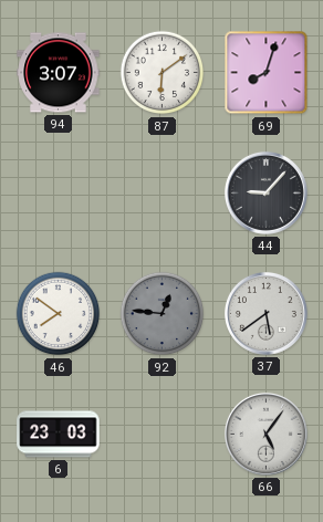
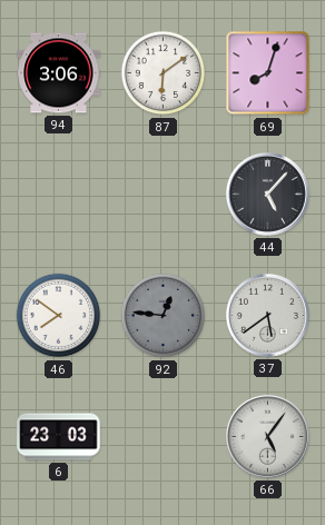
94: 3:07 -> 3:06 (59, 73)
44: 9:07 -> 5:07 (267, 194)
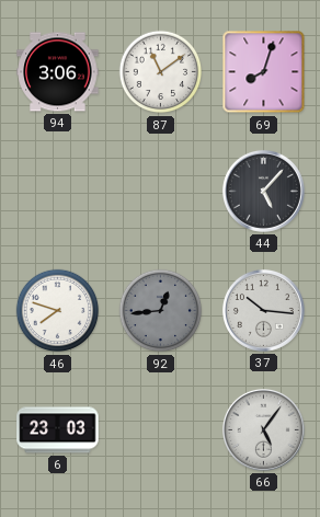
87: 6:09 -> 11:09 (161, 72)
46: 7:51 -> 7:48 (58, 311)
92: 12:46 -> 12:44 (161, 311)
37: 5:39 -> 10:16 (263, 310)
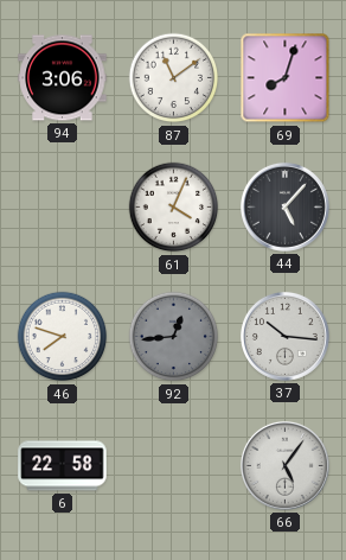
61: none -> 4:04 (174, 208)
6: 23:03 -> 22:58 (63, 466)
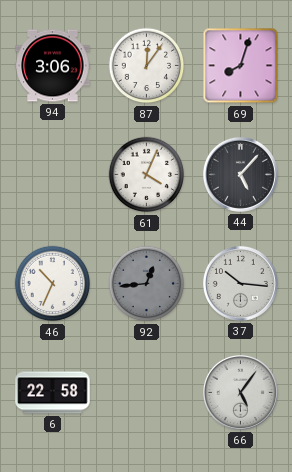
87: 11:09 -> 12:06 (147, 66)
46: 7:48 -> 10:34 (53, 284)
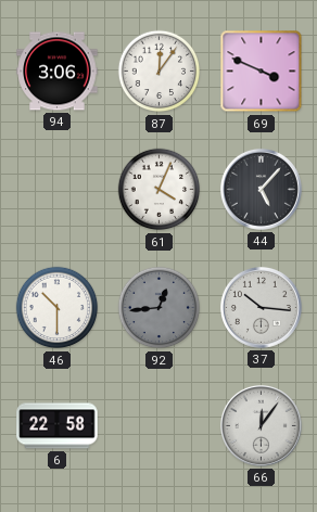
69: 8:03 -> 3:49 (262, 72)
46: 10:34 -> 10:30 (58, 308)
66: 5:06 -> 12:06 (261, 425)
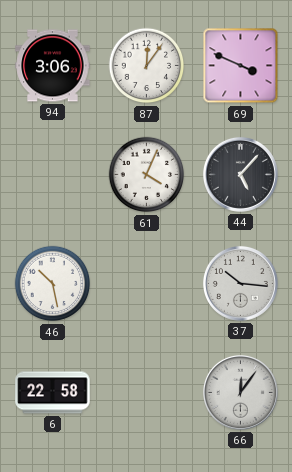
46: 10:30 -> 10:28 (53, 284)
92: 12:44 -> none (160, 308)
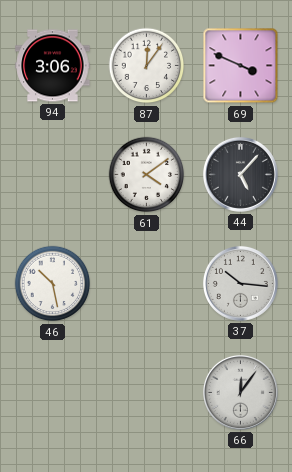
61: 4:04 -> 4:09 (147, 175)
6: 22:58 -> none (53, 393)
